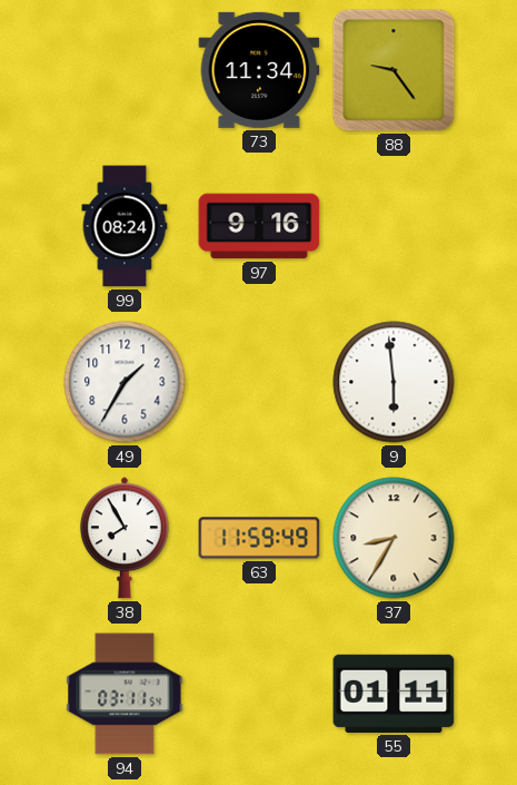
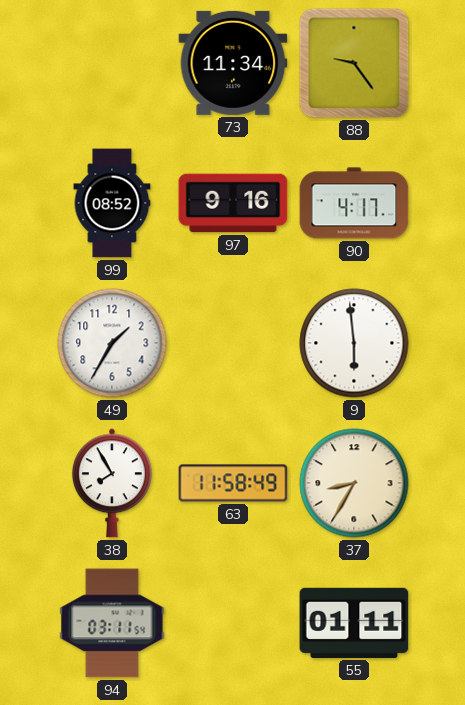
99: 08:24 -> 08:52 (112, 203)
90: none -> 4:17 (354, 203)
63: 11:59 -> 11:58 (233, 483)
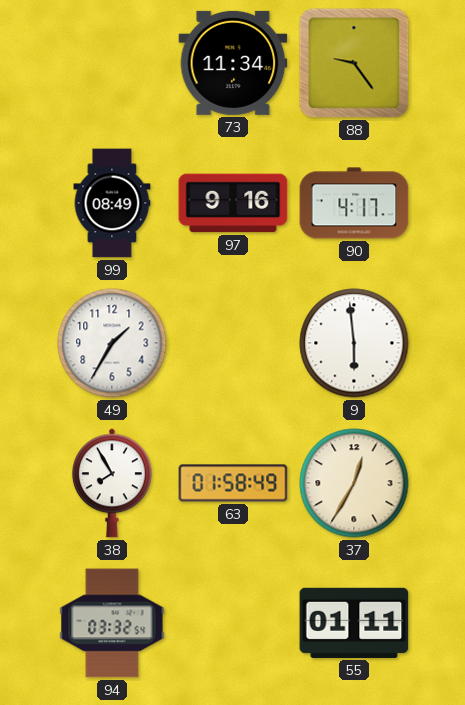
99: 08:52 -> 08:49 (112, 203)
63: 11:58 -> 01:58 (233, 483)
37: 8:35 -> 12:35 (354, 483)
94: 03:11 -> 03:32 (112, 623)
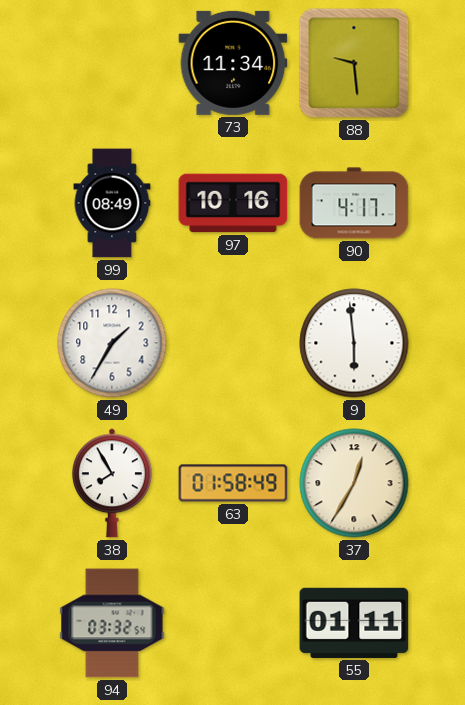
88: 9:24 -> 9:29 (354, 63)
97: 9:16 -> 10:16 (233, 203)
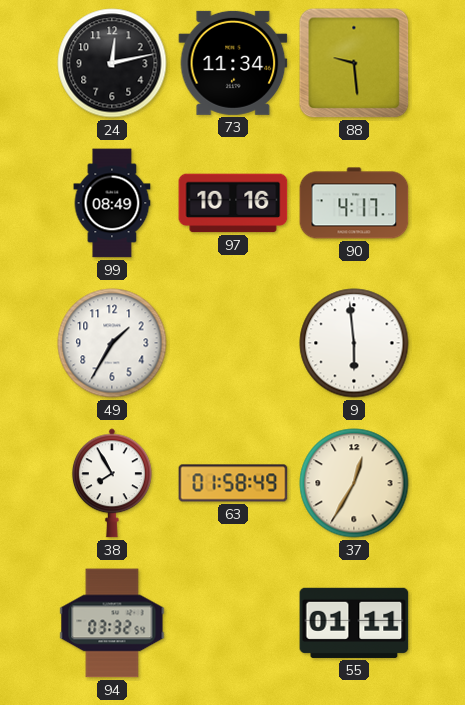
24: none -> 12:13 (112, 63)
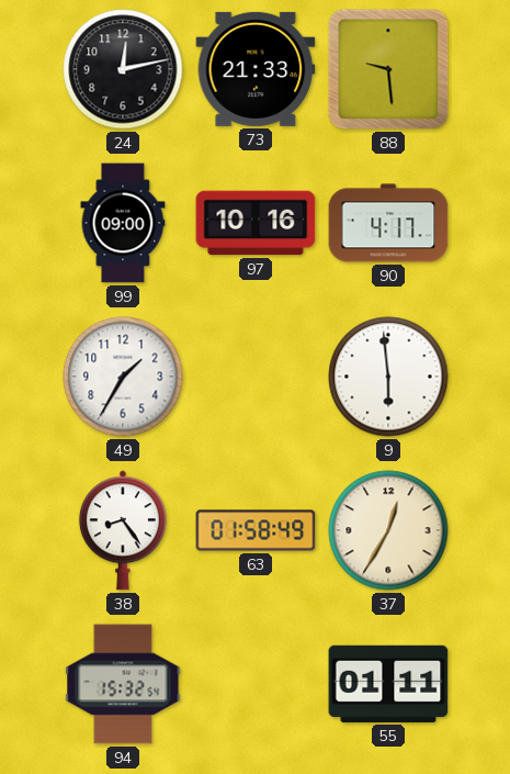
73: 11:34 -> 21:33 (256, 69)
99: 08:49 -> 09:00 (123, 223)
38: 7:55 -> 8:24 (123, 530)
94: 03:32 -> 15:32 (123, 684)
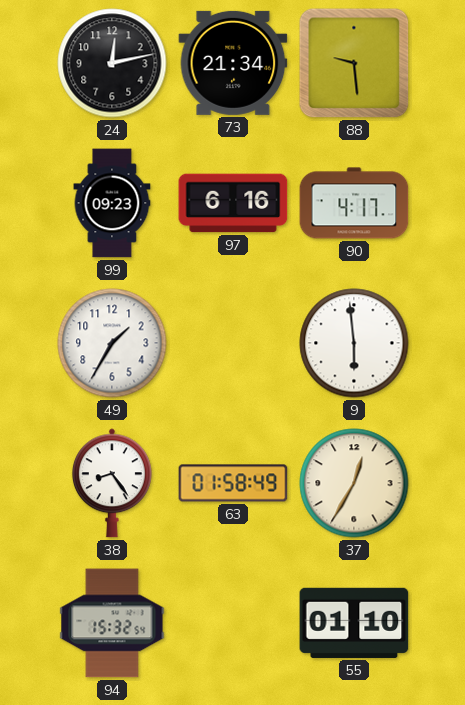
73: 21:33 -> 21:34 (233, 63)
99: 09:00 -> 09:23 (112, 203)
97: 10:16 -> 6:16 (233, 203)
55: 01:11 -> 01:10 (354, 623)
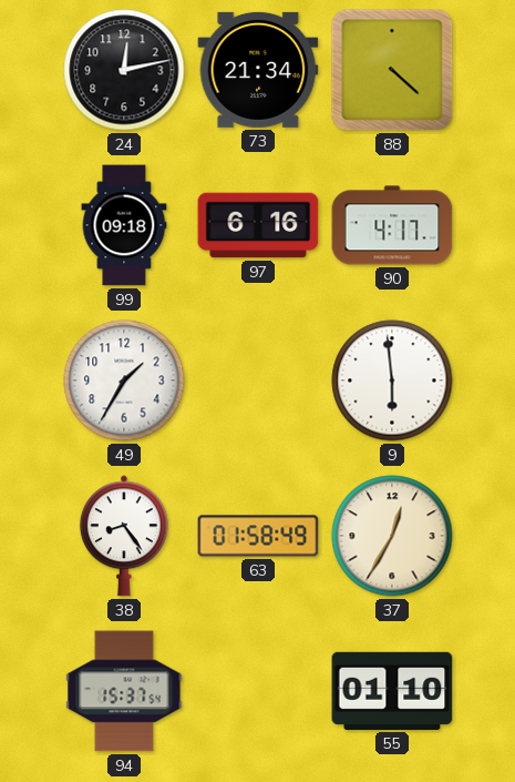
88: 9:29 -> 4:22 (392, 70)
99: 09:23 -> 09:18 (124, 225)
94: 15:32 -> 15:37 (124, 691)
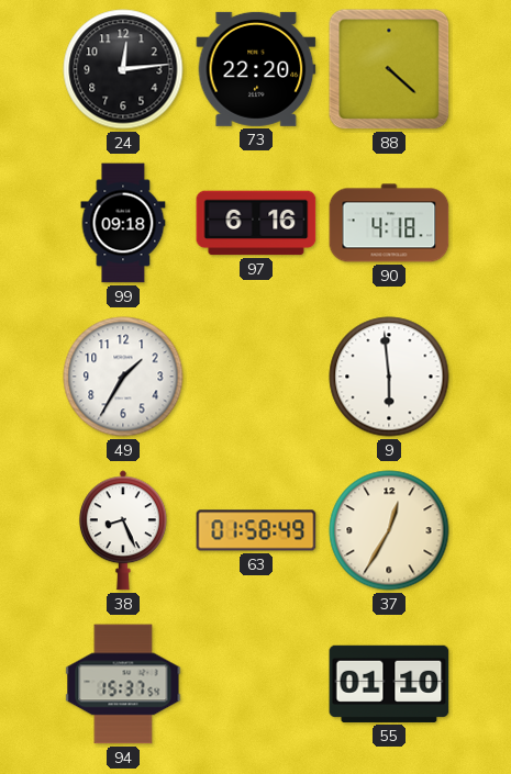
24: 12:13 -> 12:14 (123, 69)
73: 21:34 -> 22:20 (256, 69)
90: 4:17 -> 4:18 (389, 223)
38: 8:24 -> 8:26 (123, 530)
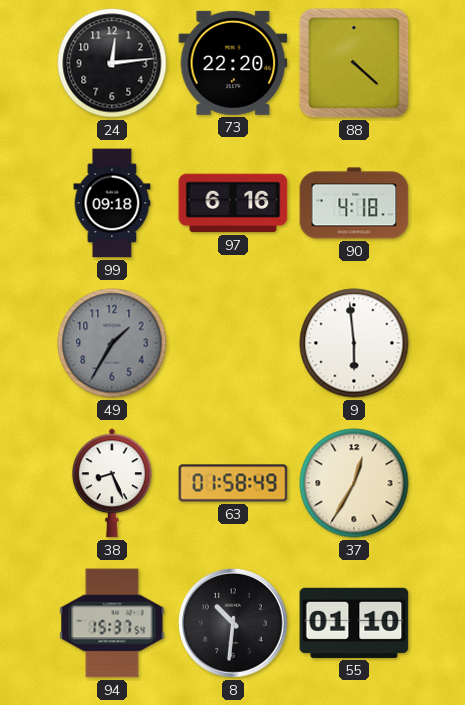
49 dial: white -> grey (112, 343)
8: none -> 10:31 (234, 624)
